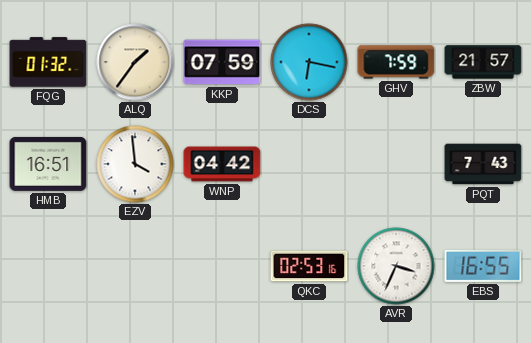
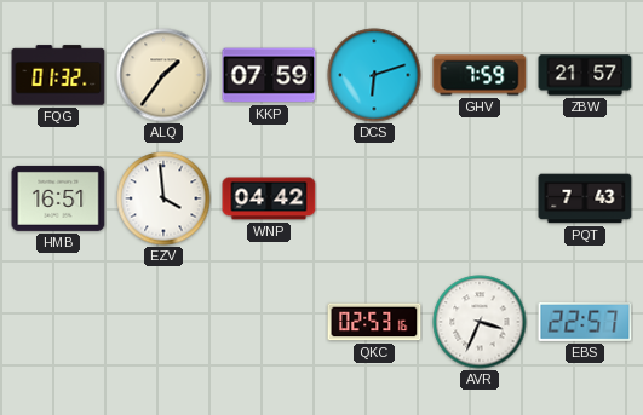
DCS: 6:17 -> 6:12 (374, 75)
EBS: 16:55 -> 22:57 (585, 322)
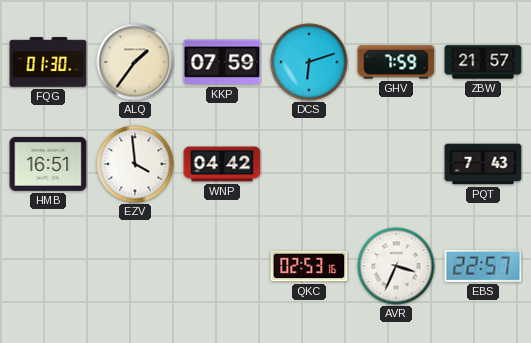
FQG: 01:32 -> 01:30 (48, 62)
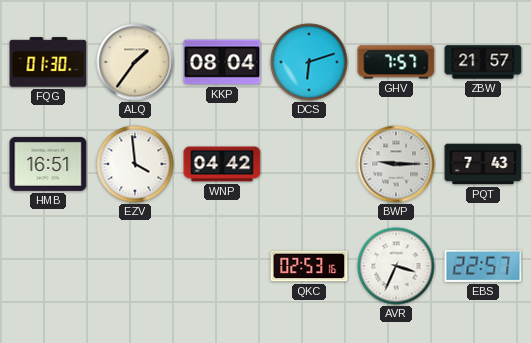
KKP: 07:59 -> 08:04 (222, 62)
GHV: 7:59 -> 7:57 (396, 62)
BWP: none -> 9:15 (396, 164)
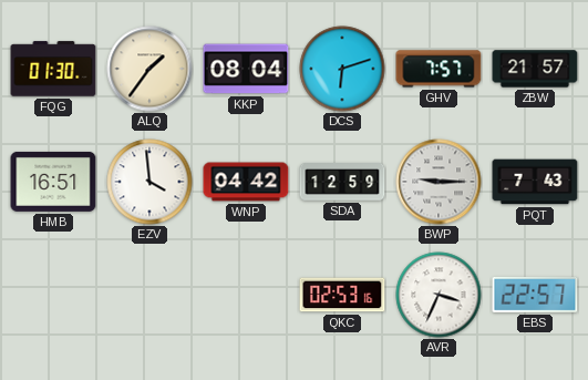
SDA: none -> 12:59 (342, 182)
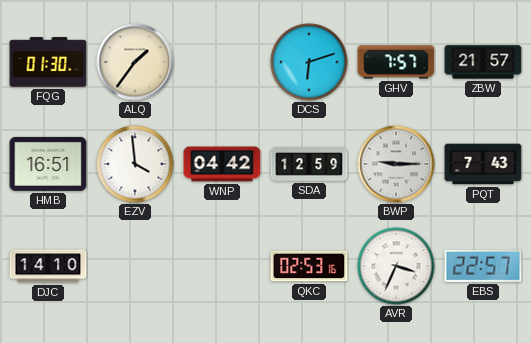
KKP: 08:04 -> none (246, 69)
DJC: none -> 14:10 (48, 266)
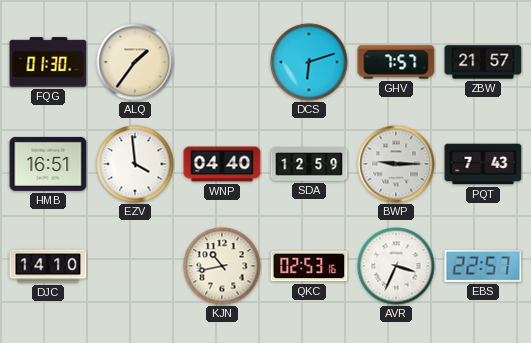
WNP: 04:42 -> 04:40 (222, 164)
KJN: none -> 10:43 (222, 266)
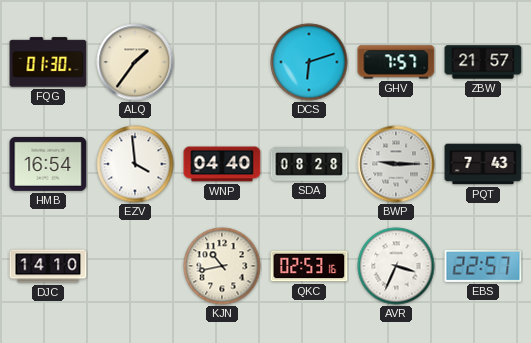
HMB: 16:51 -> 16:54 (48, 164)
SDA: 12:59 -> 08:28 (309, 164)
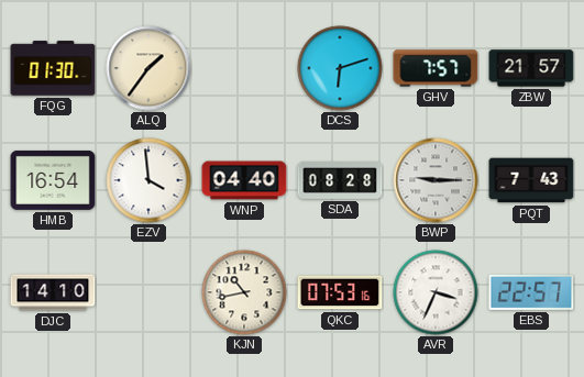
QKC: 02:53 -> 07:53 (340, 292)
